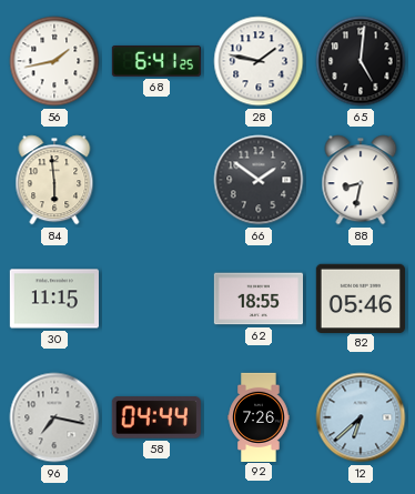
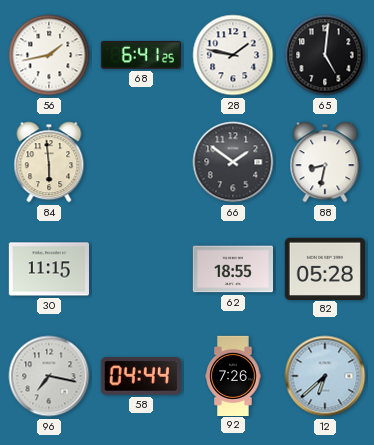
82: 05:46 -> 05:28 (325, 268)
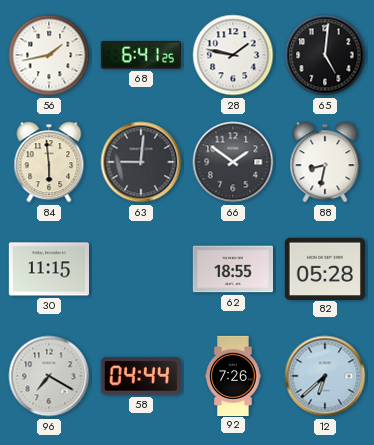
63: none -> 9:01 (141, 162)
96: 7:17 -> 7:20 (49, 376)
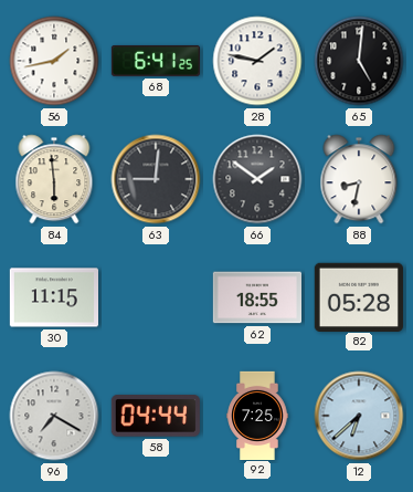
92: 7:26 -> 7:25 (257, 415)
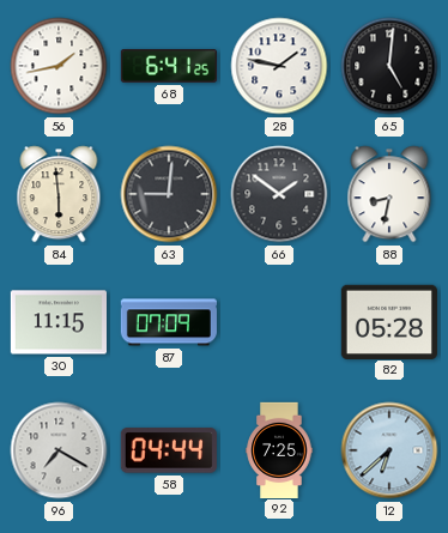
87: none -> 07:09 (168, 322)
62: 18:55 -> none (256, 297)
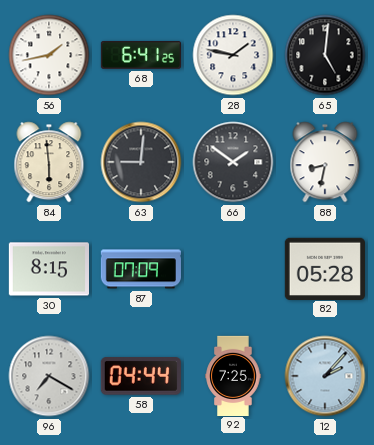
30: 11:15 -> 8:15 (48, 269)
12: 6:38 -> 2:07 (325, 376)
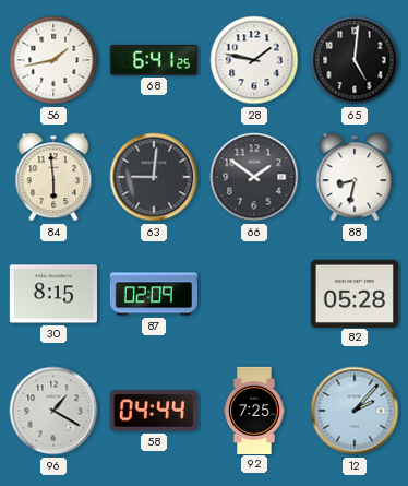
87: 07:09 -> 02:09 (153, 294)
96: 7:20 -> 1:20 (53, 411)
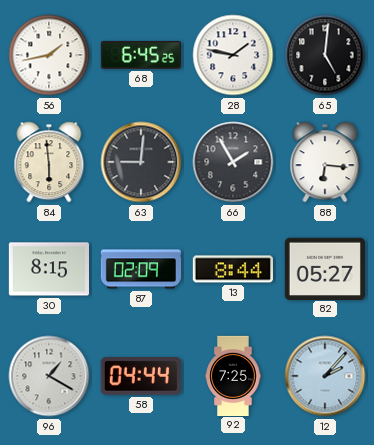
68: 6:41 -> 6:45 (140, 55)
66: 1:51 -> 1:55 (233, 162)
88: 8:32 -> 6:16 (325, 162)
13: none -> 8:44 (233, 269)
82: 05:28 -> 05:27 (325, 268)
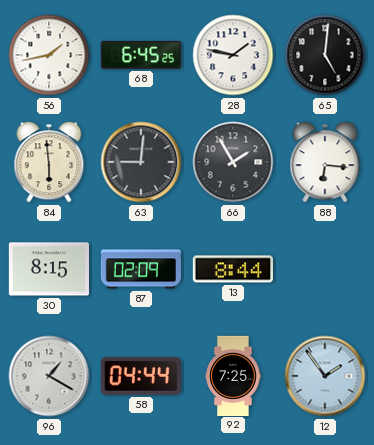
82: 05:27 -> none (325, 268)
12: 2:07 -> 1:54 (325, 376)
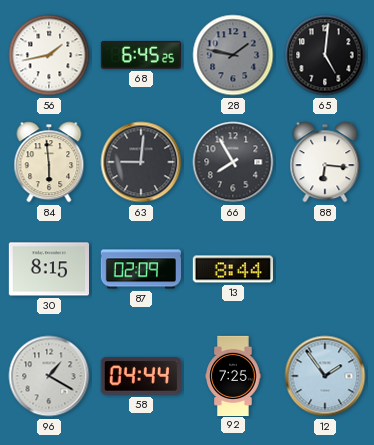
28 dial: white -> grey (233, 55)
66: 1:55 -> 7:55 (233, 162)
